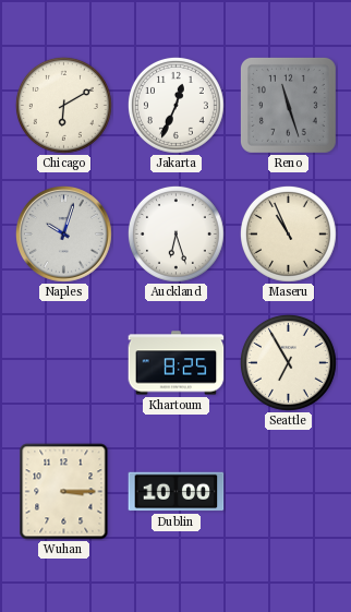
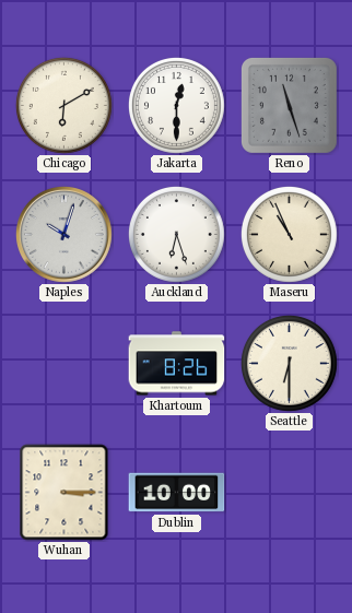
Jakarta: 12:34 -> 12:30 (176, 105)
Khartoum: 8:25 -> 8:26 (177, 364)
Seattle: 6:55 -> 6:30 (289, 363)
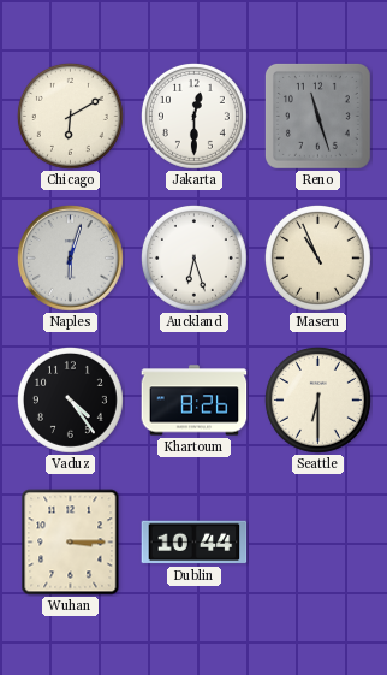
Naples: 10:03 -> 6:03 (70, 257)
Vaduz: none -> 4:24 (70, 399)
Dublin: 10:00 -> 10:44 (195, 543)
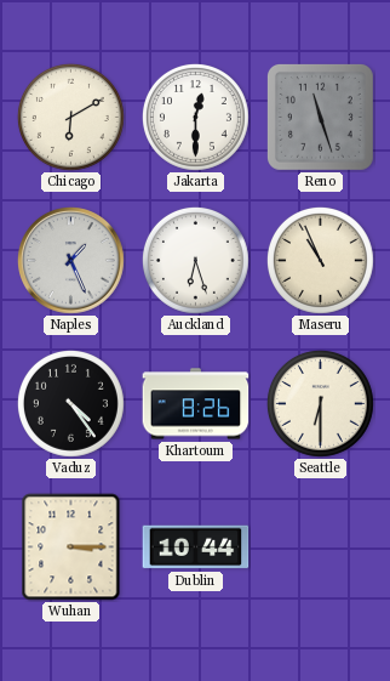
Naples: 6:03 -> 1:26 (70, 260)
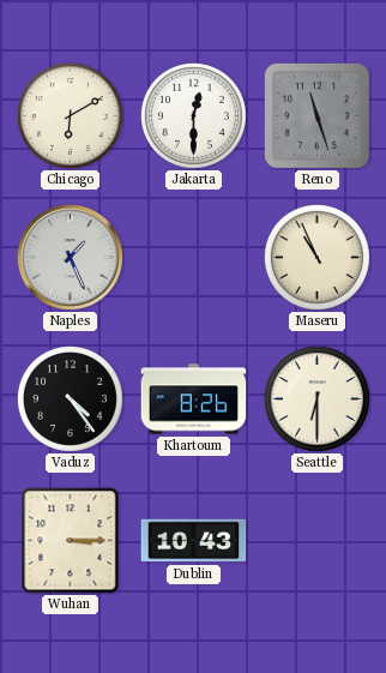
Auckland: 6:27 -> none (195, 260)
Dublin: 10:44 -> 10:43 (194, 541)
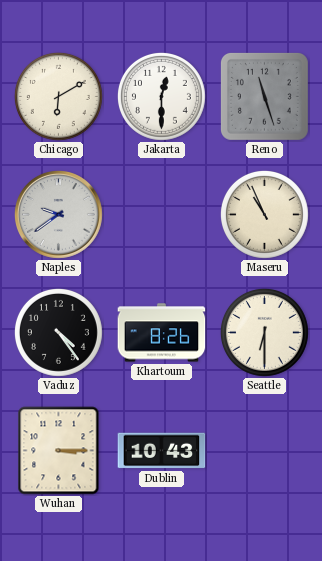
Naples: 1:26 -> 9:39 (58, 214)
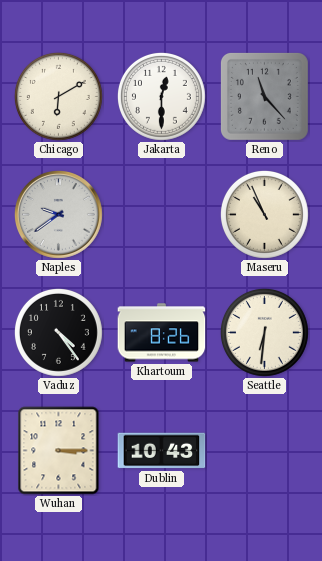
Reno: 11:27 -> 11:23 (264, 96)
Seattle: 6:30 -> 6:31 (264, 332)
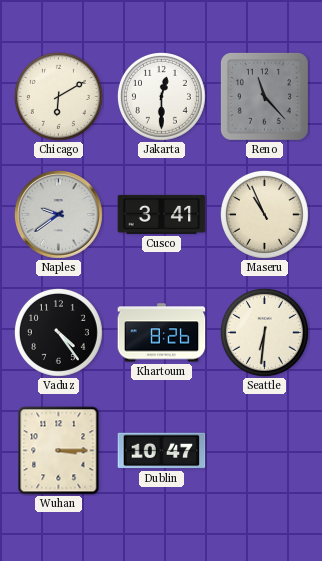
Cusco: none -> 3:41 (162, 214)
Dublin: 10:43 -> 10:47 (162, 451)
